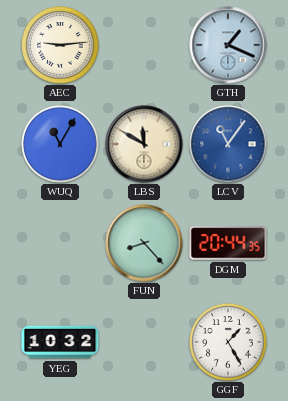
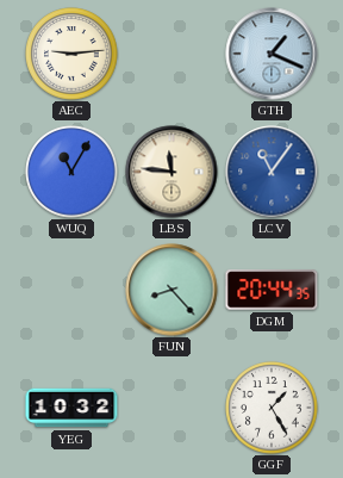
LBS: 11:50 -> 11:46 (171, 172)
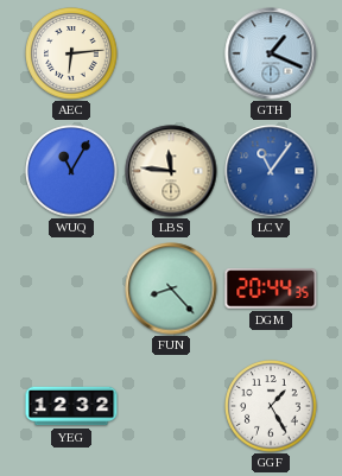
AEC: 9:14 -> 6:14 (71, 53)
YEG: 10:32 -> 12:32 (71, 406)
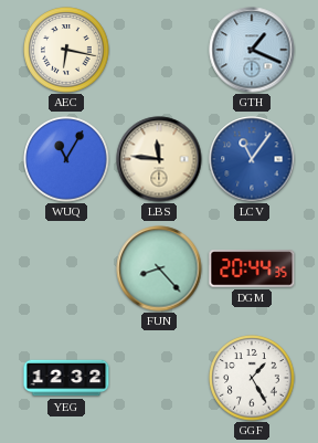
AEC: 6:14 -> 6:17 (66, 50)
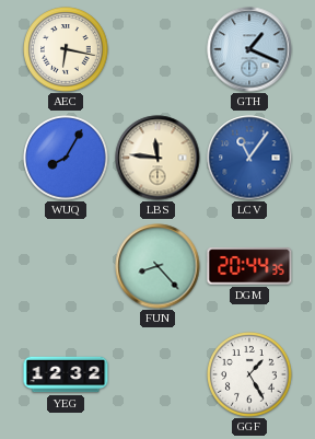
WUQ: 11:05 -> 8:05 (66, 158)
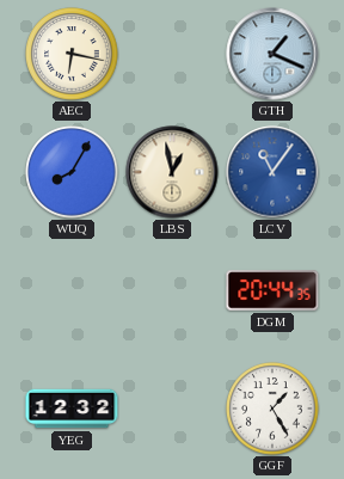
LBS: 11:46 -> 12:58 (172, 172)
FUN: 8:23 -> none (157, 266)
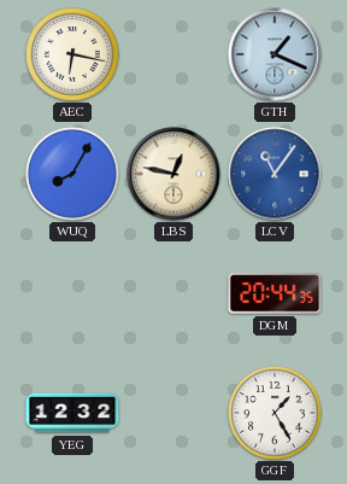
LBS: 12:58 -> 12:47 (173, 174)
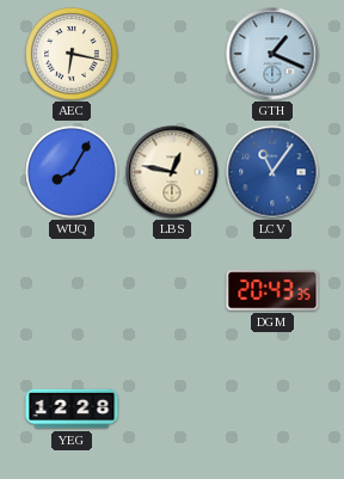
DGM: 20:44 -> 20:43 (272, 290)
YEG: 12:32 -> 12:28 (72, 409)
GGF: 1:25 -> none (275, 413)
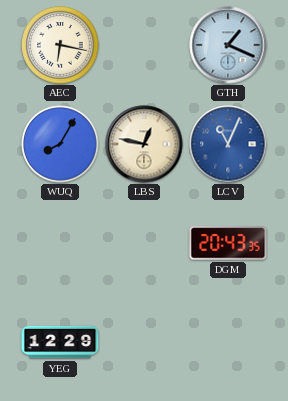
LCV: 11:06 -> 11:04 (228, 144)
YEG: 12:28 -> 12:29 (60, 342)
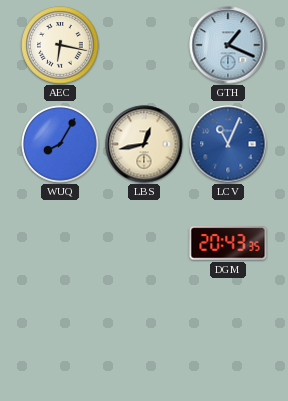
LBS: 12:47 -> 12:43 (144, 144)
YEG: 12:29 -> none (60, 342)
